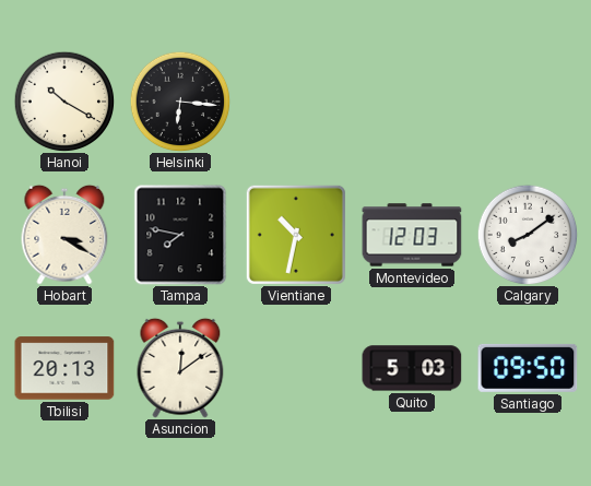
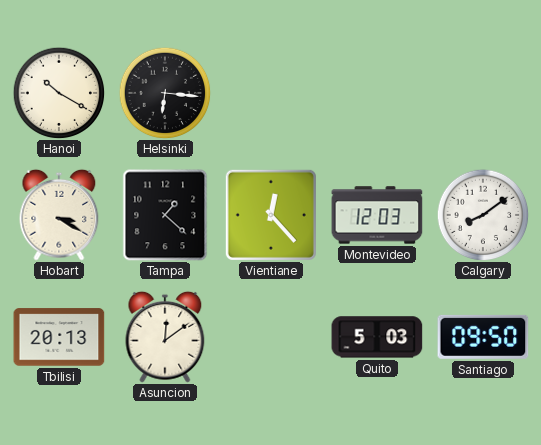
Tampa: 7:47 -> 1:22 (165, 215)
Vientiane: 10:32 -> 12:23 (271, 215)
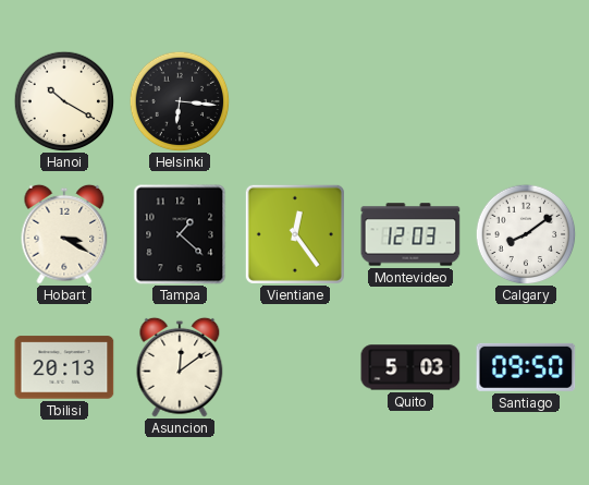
Vientiane: 12:23 -> 12:24 (295, 234)
